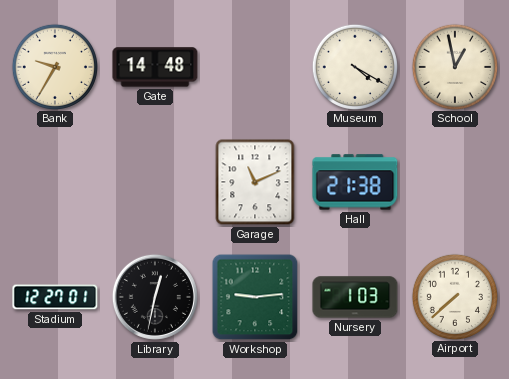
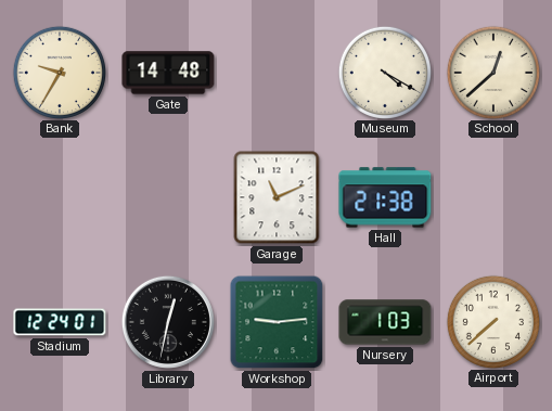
School: 12:58 -> 12:38 (492, 72)
Stadium: 12:27 -> 12:24 (60, 322)
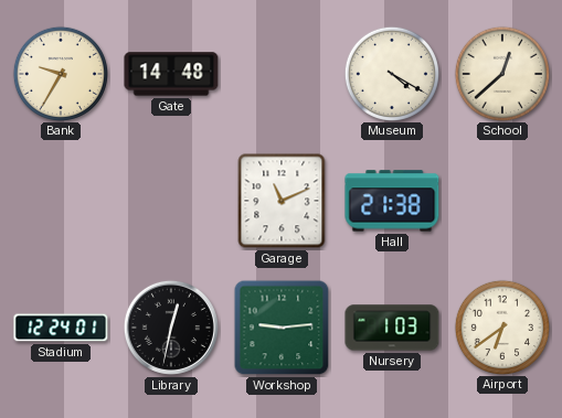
Airport: 7:38 -> 6:39 (501, 326)
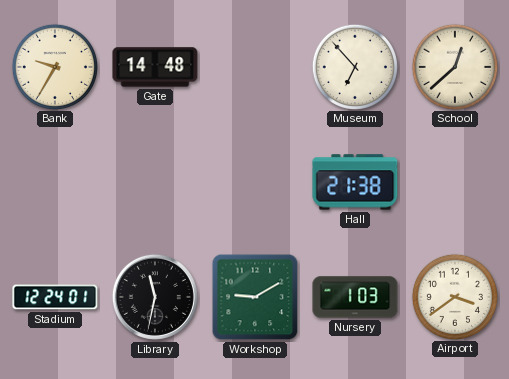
Museum: 4:20 -> 6:53 (354, 66)
Garage: 11:11 -> none (282, 201)
Library: 12:32 -> 11:32 (155, 297)
Workshop: 9:14 -> 9:10 (255, 297)
Airport: 6:39 -> 3:39 (454, 296)
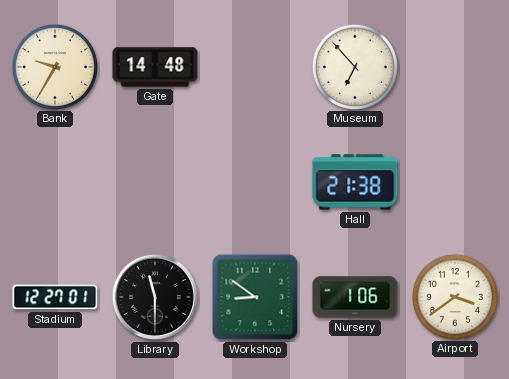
School: 12:38 -> none (454, 66)
Stadium: 12:24 -> 12:27 (55, 297)
Library: 11:32 -> 11:30 (155, 297)
Workshop: 9:10 -> 8:51 (255, 297)
Nursery: 1:03 -> 1:06 (355, 297)
